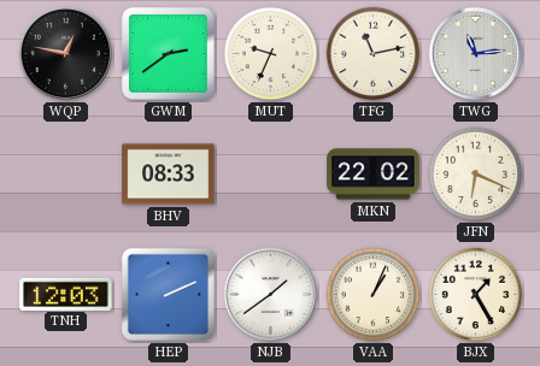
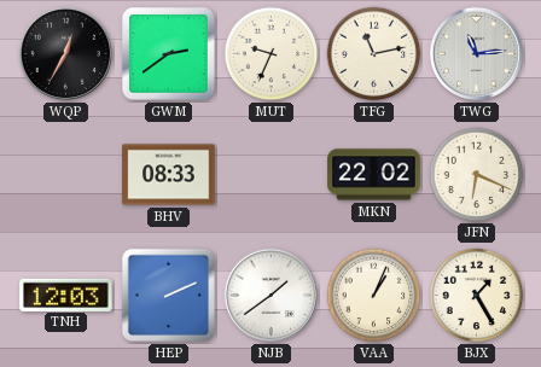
WQP: 12:47 -> 12:35 (65, 53)
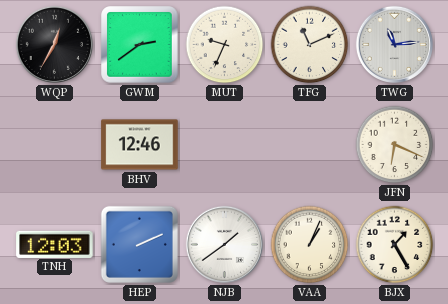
TFG: 11:13 -> 11:11 (310, 45)
BHV: 08:33 -> 12:46 (140, 145)
MKN: 22:02 -> none (374, 175)
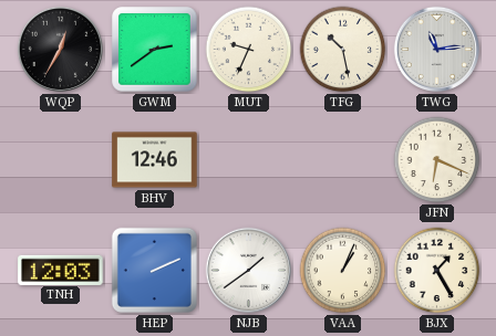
TFG: 11:11 -> 10:28 (343, 50)
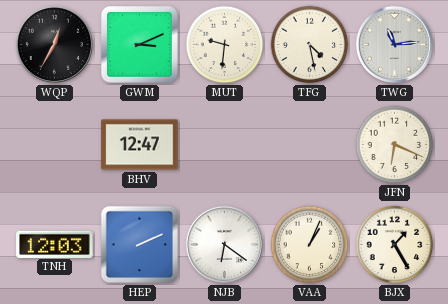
GWM: 2:39 -> 3:11 (140, 45)
MUT: 9:34 -> 9:31 (225, 45)
TFG: 10:28 -> 4:28 (310, 45)
BHV: 12:46 -> 12:47 (140, 145)
NJB: 1:39 -> 6:21 (224, 244)
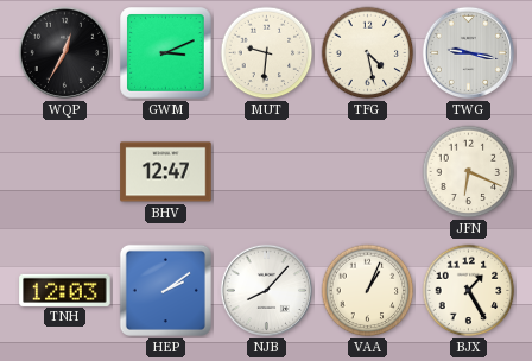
TWG: 11:14 -> 9:17 (468, 52)
HEP: 2:11 -> 2:09 (165, 290)
NJB: 6:21 -> 8:07 (266, 290)
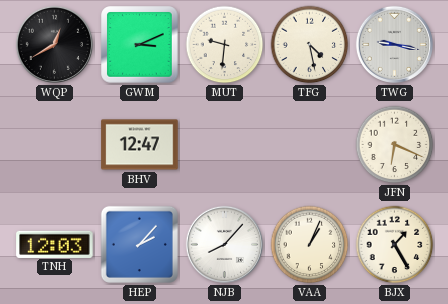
WQP: 12:35 -> 12:40 (54, 44)
HEP: 2:09 -> 2:07 (139, 244)
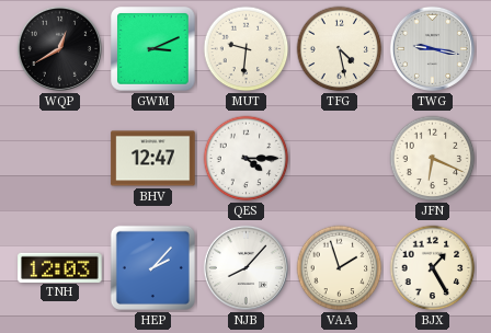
QES: none -> 4:15 (247, 159)
VAA: 1:04 -> 1:57 (340, 268)
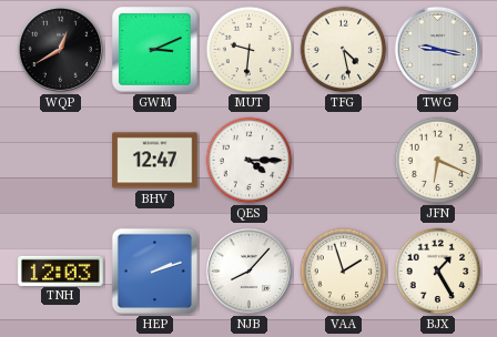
HEP: 2:07 -> 2:12 (154, 270)
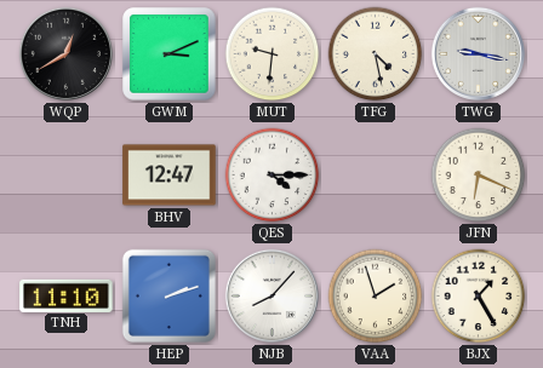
TNH: 12:03 -> 11:10 (67, 295)
